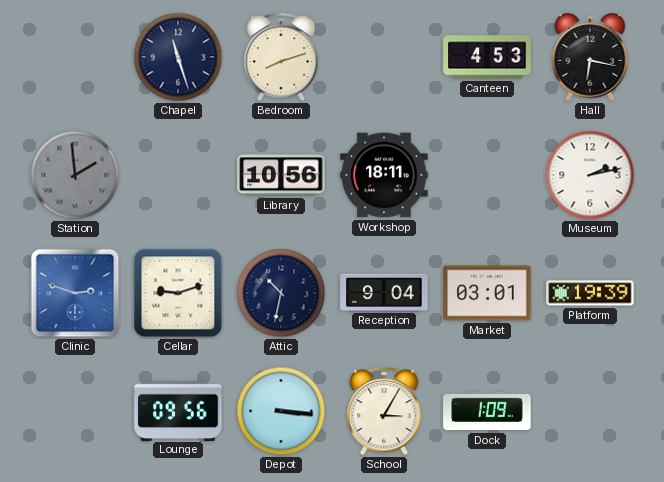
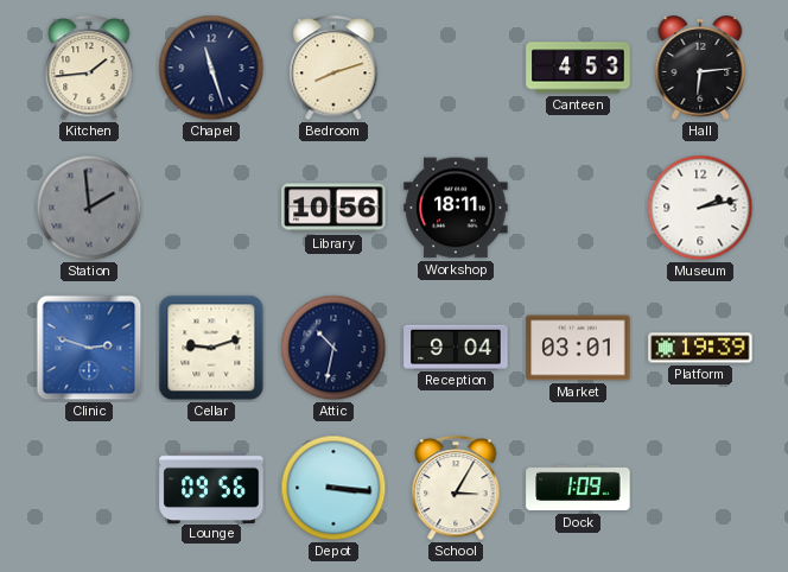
Kitchen: none -> 1:44 (89, 69)
Hall: 6:17 -> 6:14 (700, 68)
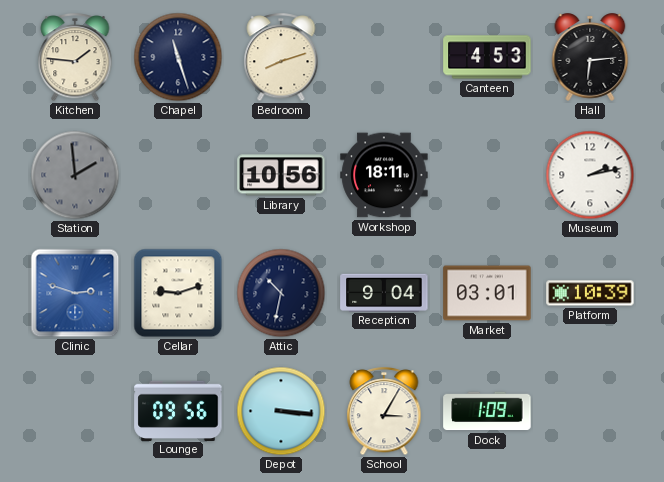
Kitchen: 1:44 -> 1:46 (75, 58)
Platform: 19:39 -> 10:39 (590, 293)
